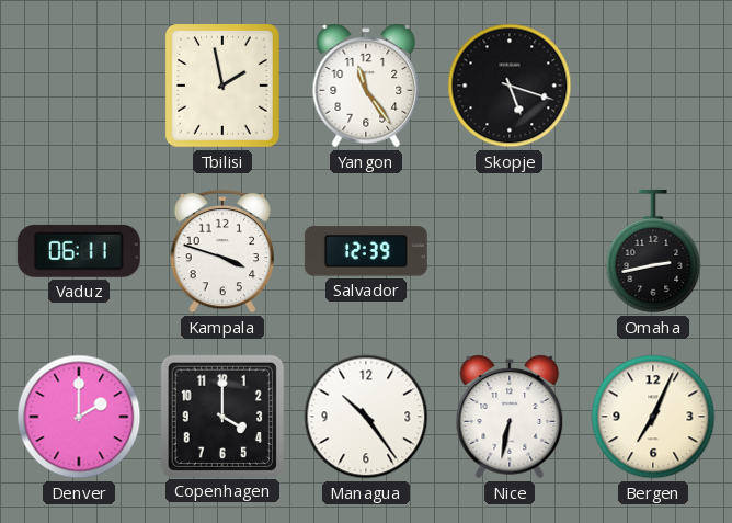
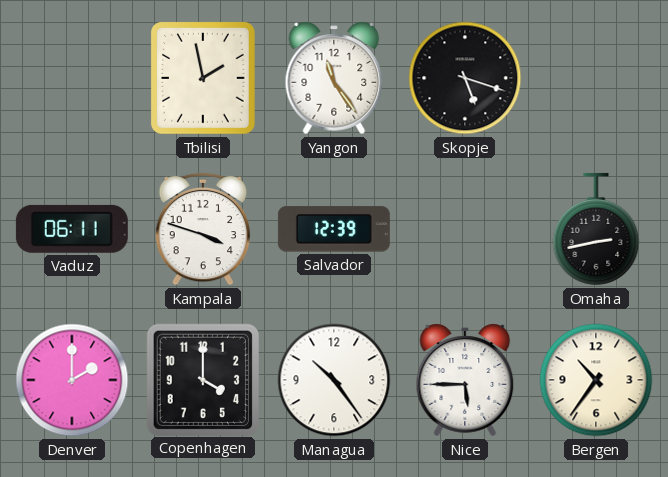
Nice: 6:32 -> 5:45 (465, 380)
Bergen: 7:04 -> 10:36 (596, 380)
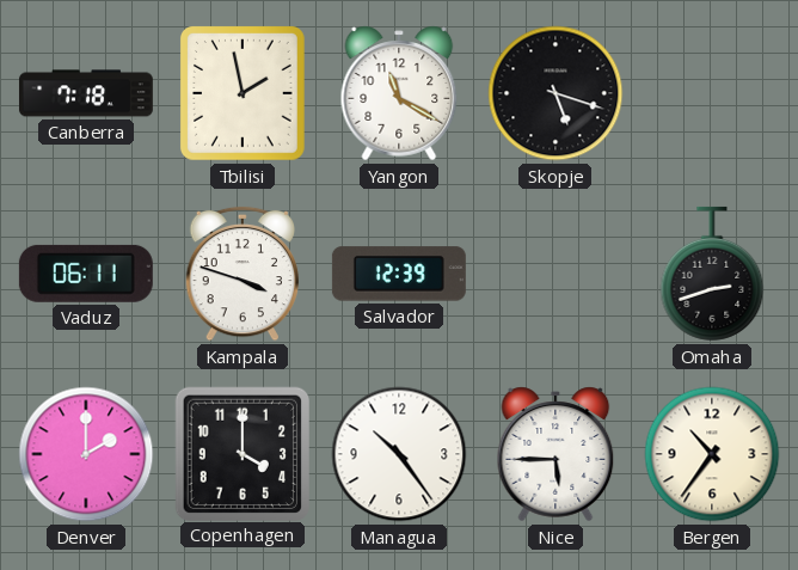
Canberra: none -> 7:18 (86, 93)
Yangon: 11:24 -> 11:20 (399, 93)
Omaha: 2:43 -> 2:42 (712, 274)
